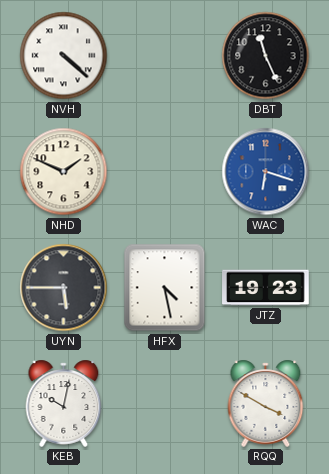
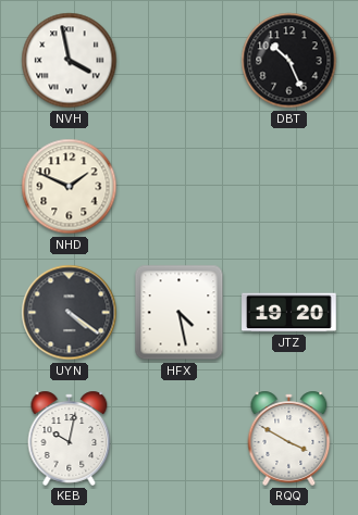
NVH: 4:22 -> 3:58 (70, 61)
DBT: 11:26 -> 10:26 (289, 61)
WAC: 6:18 -> none (266, 172)
UYN: 5:45 -> 4:21 (70, 313)
JTZ: 19:23 -> 19:20 (289, 313)
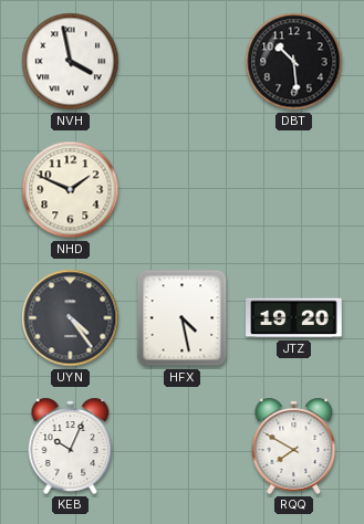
DBT: 10:26 -> 10:29 (294, 62)
UYN: 4:21 -> 4:24 (71, 318)
KEB: 10:02 -> 10:04 (71, 446)
RQQ: 3:50 -> 7:50 (294, 446)
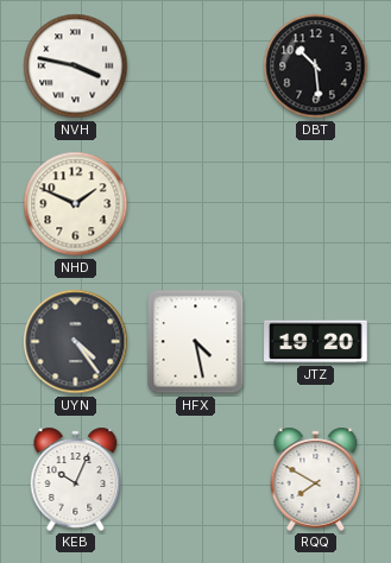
NVH: 3:58 -> 3:47 (76, 67)
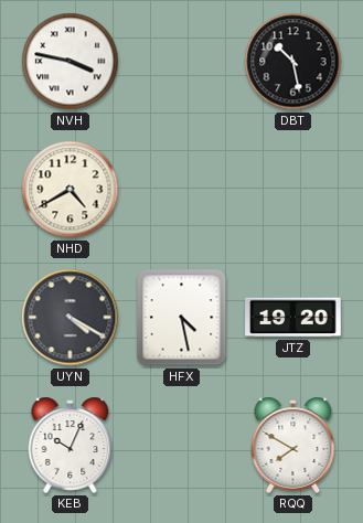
DBT: 10:29 -> 10:28 (293, 62)
NHD: 1:49 -> 4:40 (71, 190)
UYN: 4:24 -> 4:20 (71, 318)
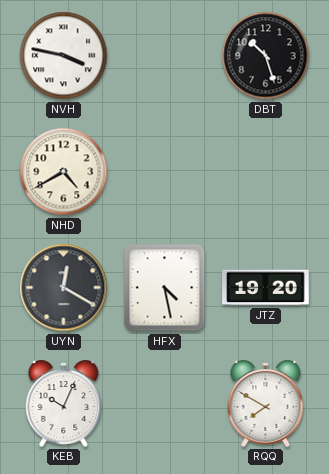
DBT: 10:28 -> 10:27 (266, 56)
UYN: 4:20 -> 12:20 (64, 288)
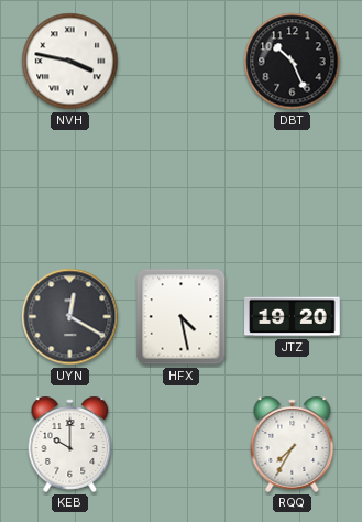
DBT: 10:27 -> 10:26 (293, 62)
NHD: 4:40 -> none (64, 172)
KEB: 10:04 -> 10:00 (70, 444)
RQQ: 7:50 -> 7:35 (293, 444)
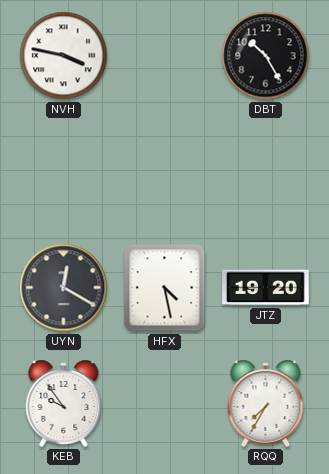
DBT: 10:26 -> 10:25 (266, 56)
KEB: 10:00 -> 9:54 (64, 403)
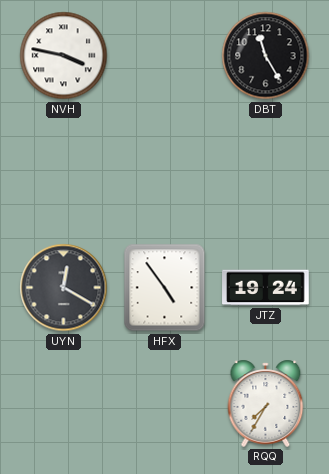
DBT: 10:25 -> 11:25 (266, 56)
HFX: 4:28 -> 4:54 (165, 288)
JTZ: 19:20 -> 19:24 (266, 288)
KEB: 9:54 -> none (64, 403)
